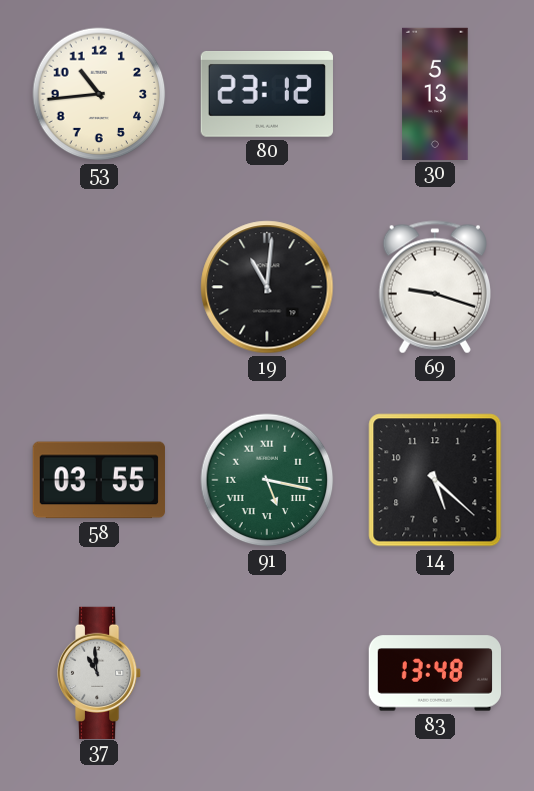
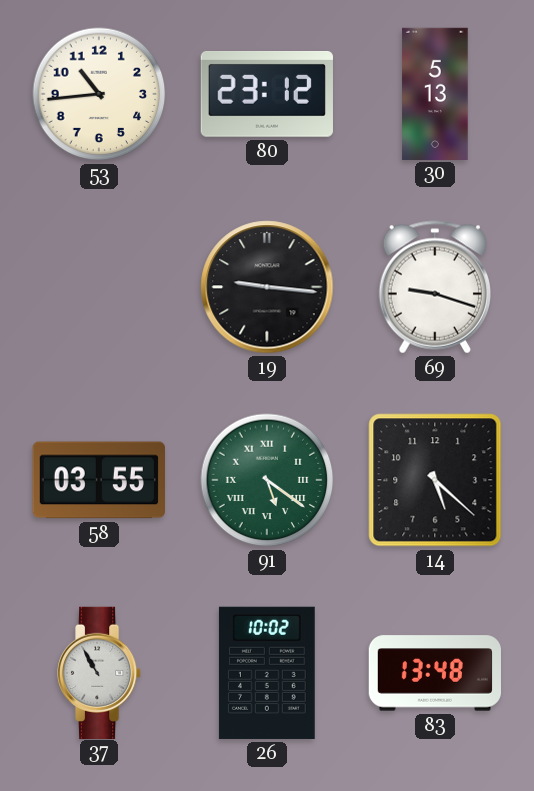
19: 11:01 -> 9:16 (267, 287)
91: 5:17 -> 5:21 (267, 480)
37: 10:59 -> 10:55 (100, 672)
26: none -> 10:02 (267, 673)
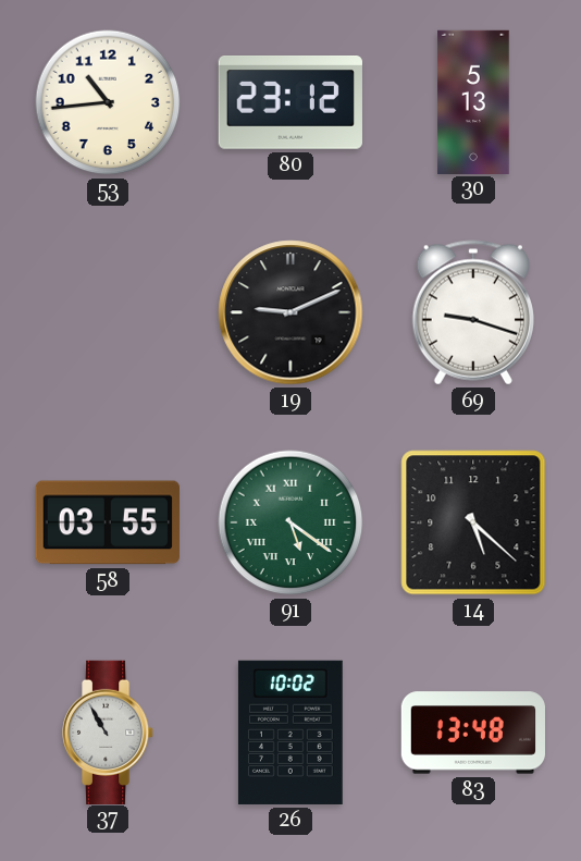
19: 9:16 -> 9:11 (290, 312)
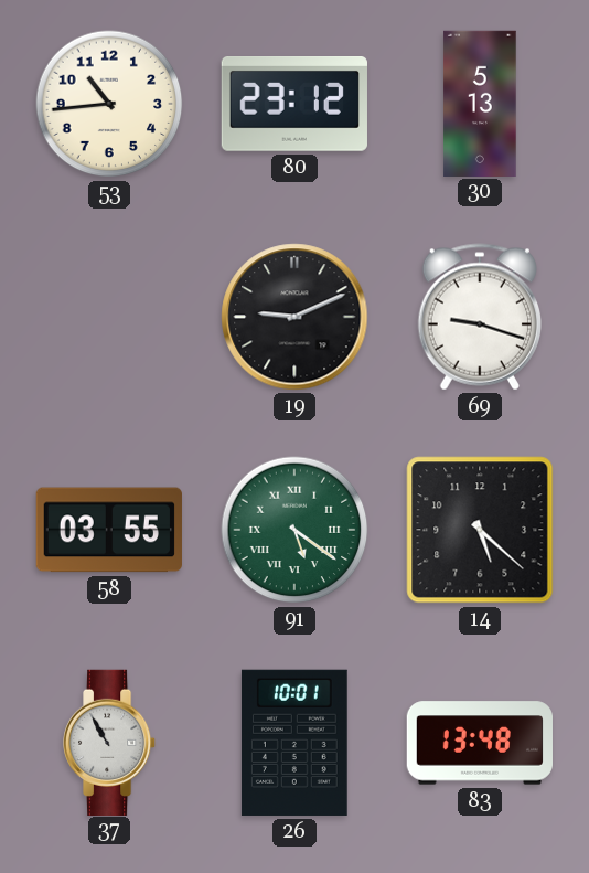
26: 10:02 -> 10:01 (294, 743)
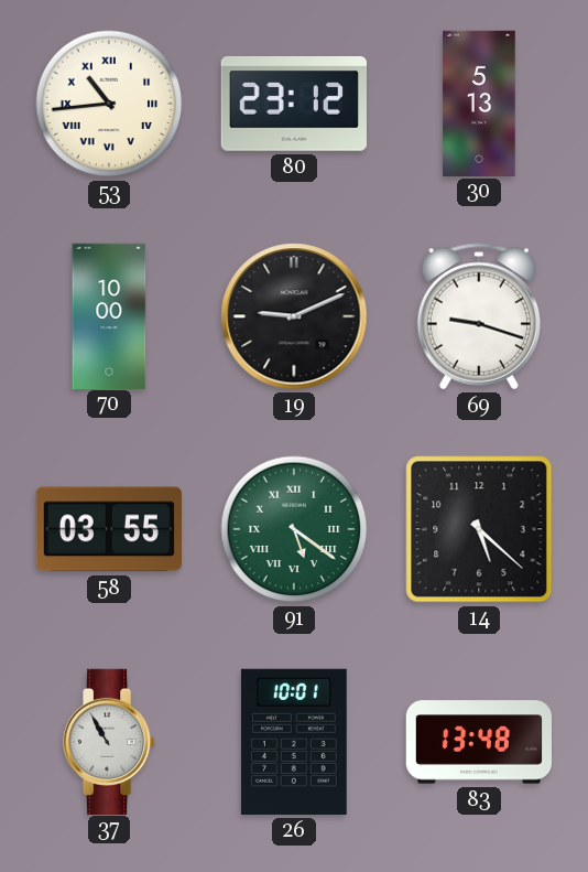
53 numerals: Arabic -> Roman (109, 104)
70: none -> 10:00 (109, 315)
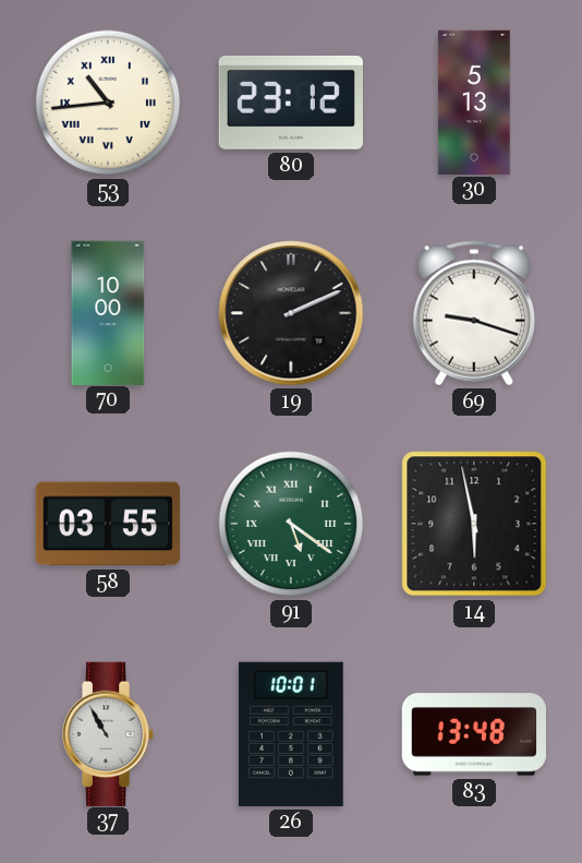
19: 9:11 -> 2:11 (291, 313)
14: 5:22 -> 5:58 (474, 524)
